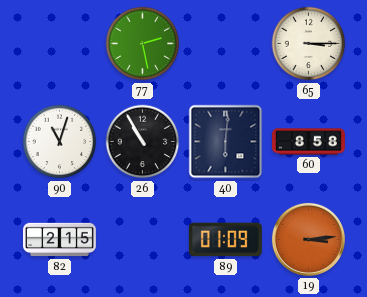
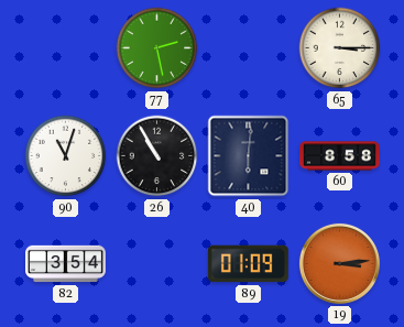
82: 2:15 -> 3:54 (66, 264)
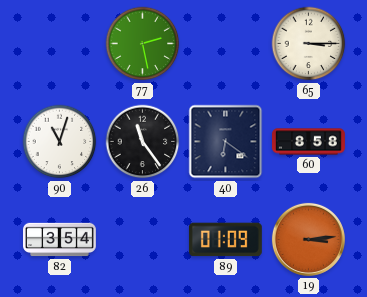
26: 10:55 -> 11:24 (143, 142)
40: 6:01 -> 6:21 (226, 142)
